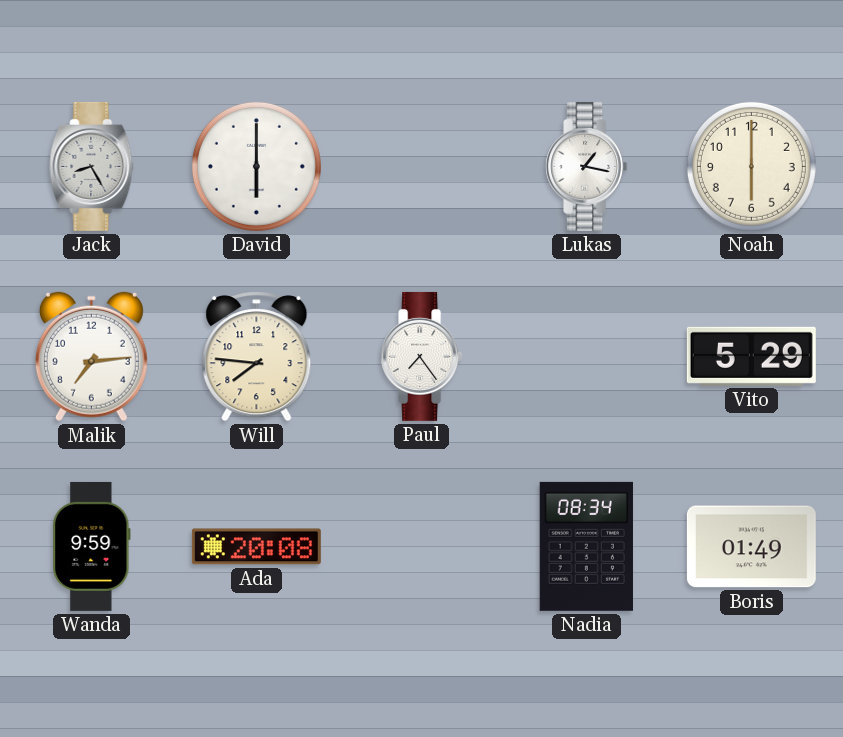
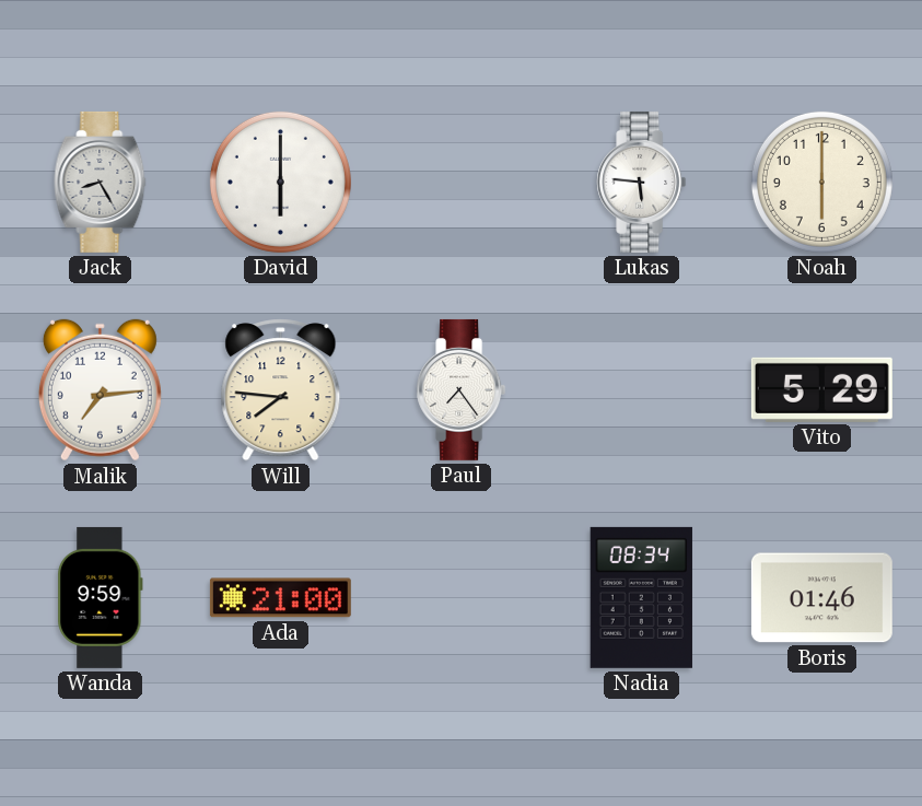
Lukas: 1:17 -> 5:46 (642, 182)
Ada: 20:08 -> 21:00 (280, 598)
Boris: 01:49 -> 01:46 (821, 598)
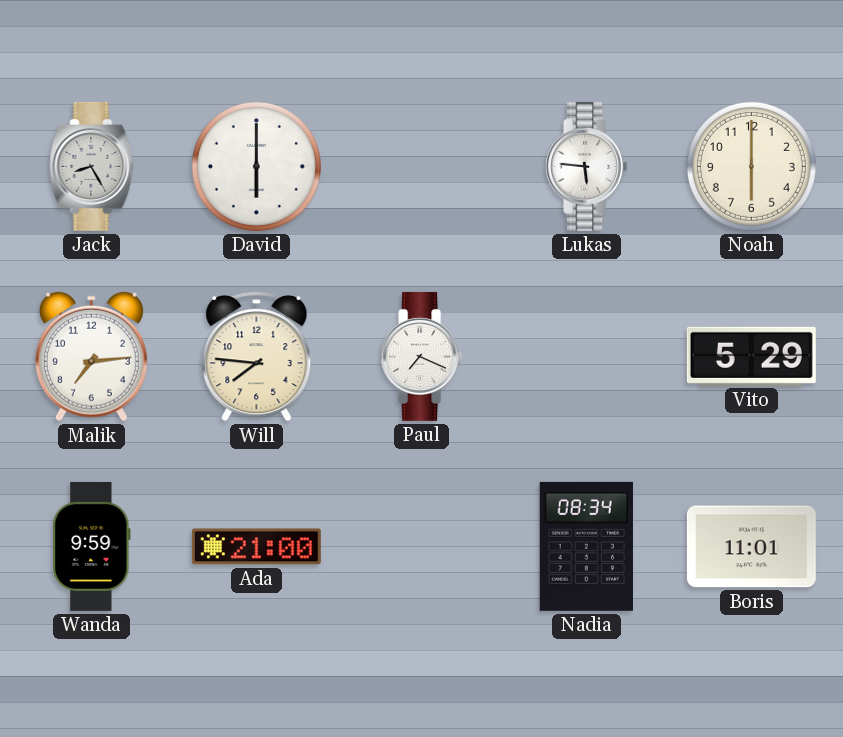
Paul: 7:24 -> 7:19 (422, 356)
Boris: 01:46 -> 11:01 (751, 547)
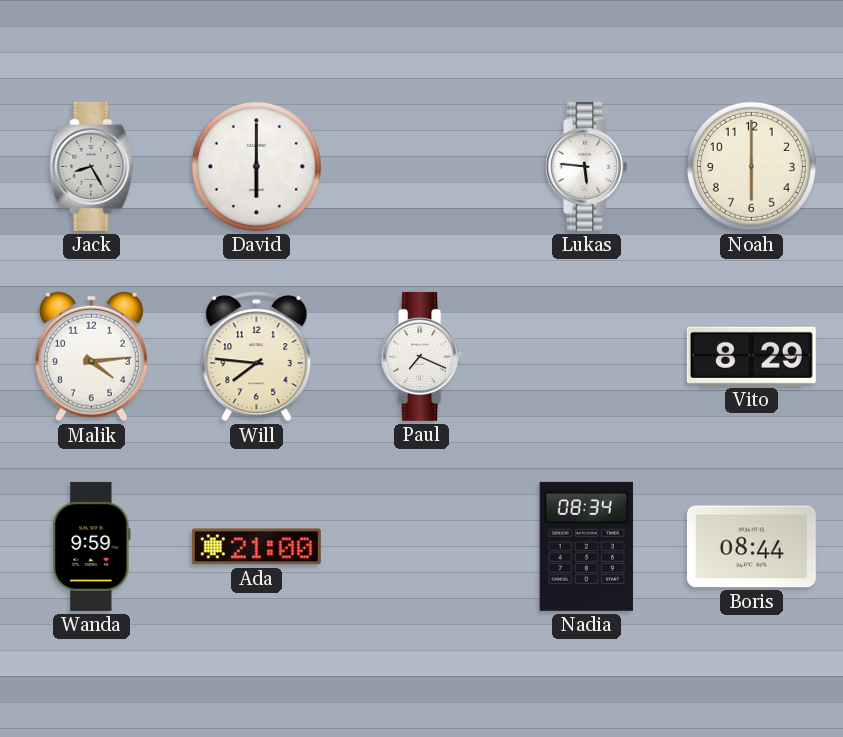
Malik: 7:14 -> 4:14 (91, 357)
Vito: 5:29 -> 8:29 (751, 356)
Boris: 11:01 -> 08:44 (751, 547)
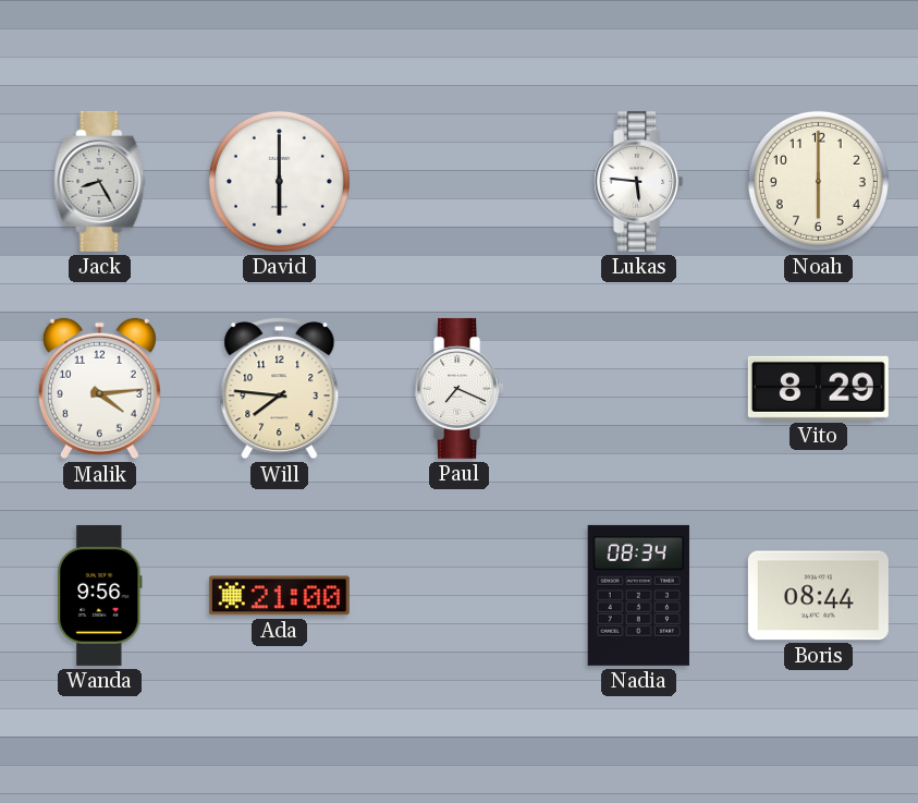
Wanda: 9:59 -> 9:56 (100, 595)
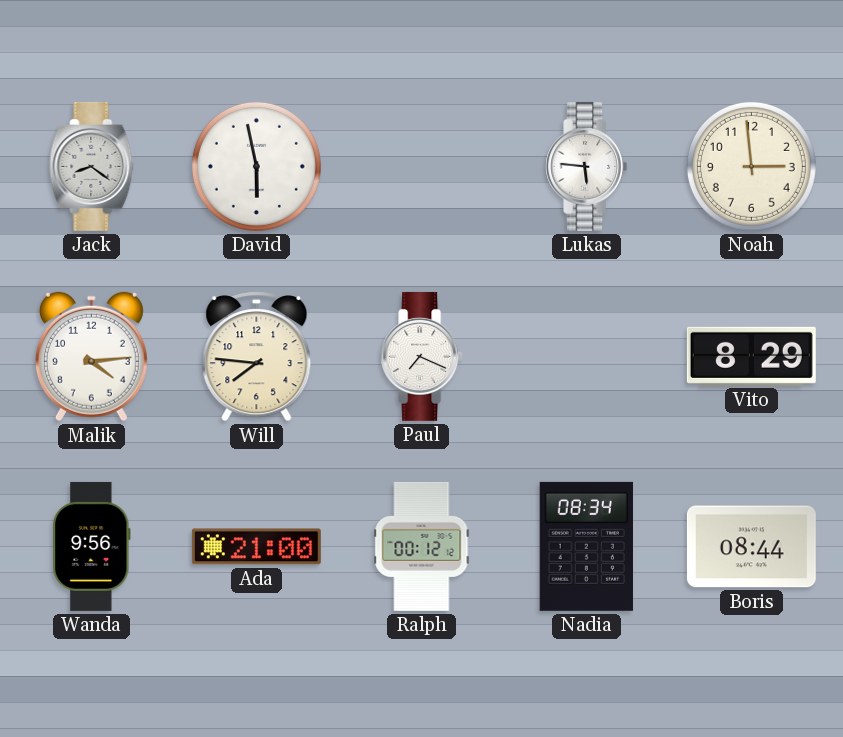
Jack: 8:25 -> 8:21 (92, 166)
David: 6:00 -> 5:58 (256, 166)
Noah: 6:00 -> 2:59 (751, 166)
Ralph: none -> 00:12 (422, 546)
